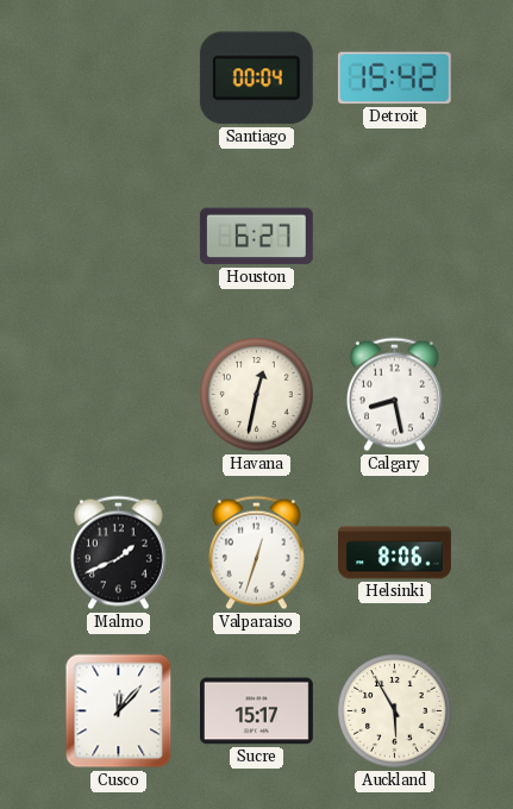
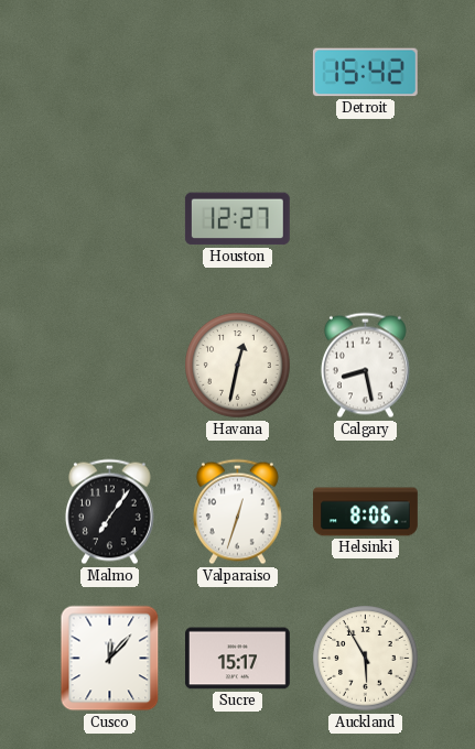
Santiago: 00:04 -> none (256, 79)
Houston: 6:27 -> 12:27 (237, 219)
Malmo: 1:41 -> 7:06 (109, 512)
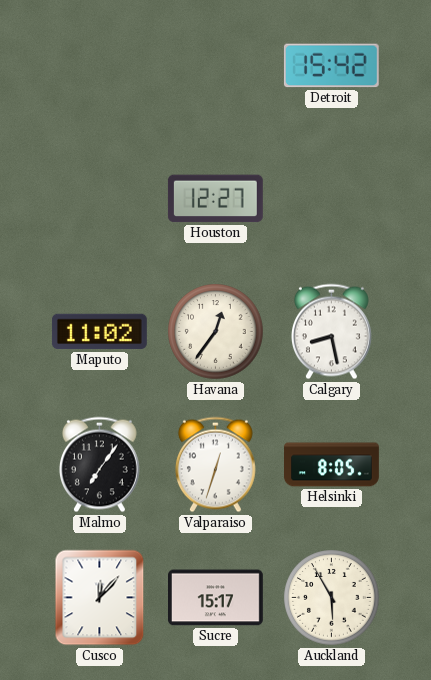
Maputo: none -> 11:02 (99, 332)
Havana: 12:32 -> 12:36 (216, 332)
Helsinki: 8:06 -> 8:05 (332, 465)
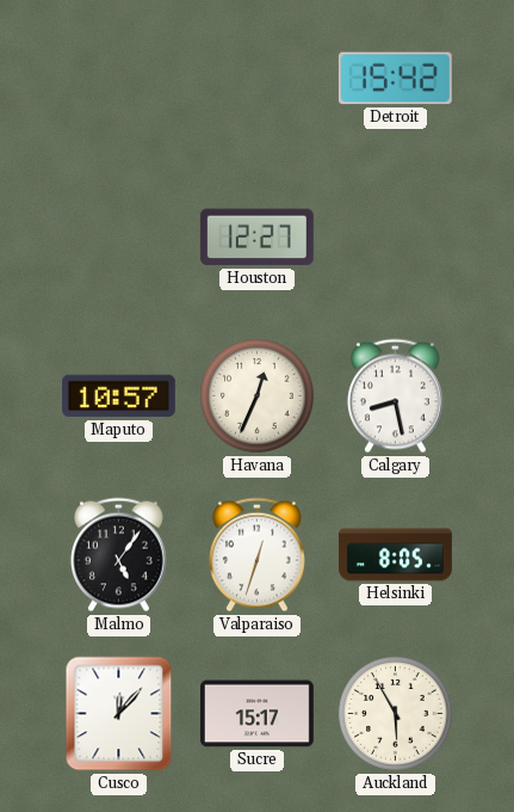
Maputo: 11:02 -> 10:57 (118, 396)
Havana: 12:36 -> 12:34 (258, 396)
Malmo: 7:06 -> 5:06 (118, 555)
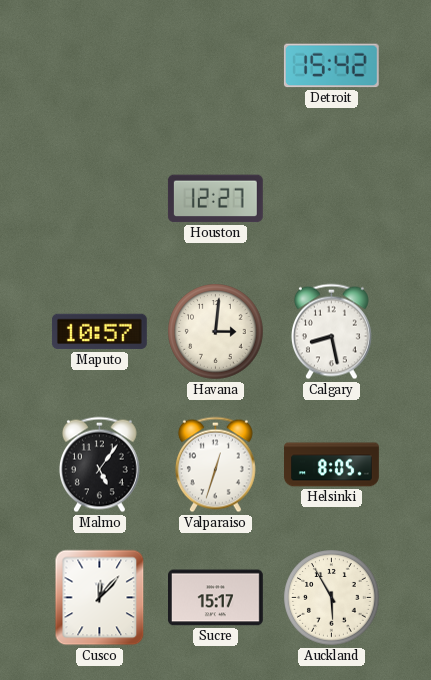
Havana: 12:34 -> 3:01 (216, 332)
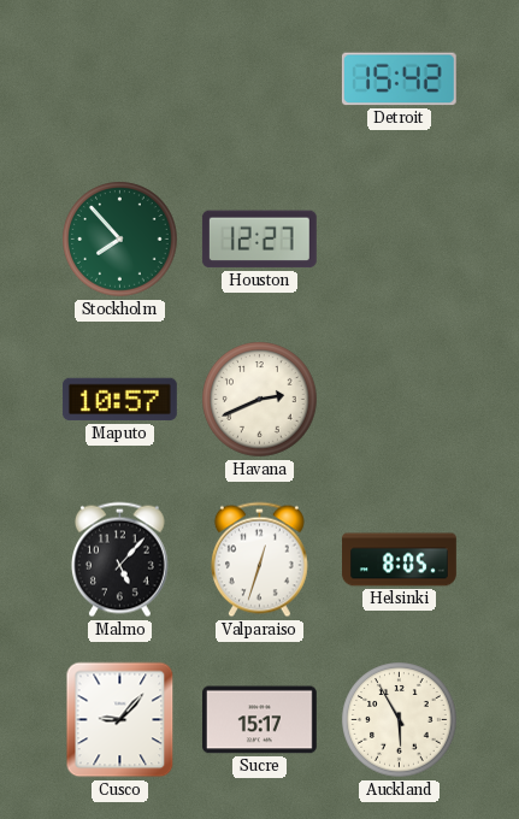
Stockholm: none -> 7:53 (120, 240)
Havana: 3:01 -> 2:41 (260, 400)
Calgary: 8:28 -> none (331, 332)
Malmo: 5:06 -> 5:07 (119, 560)
Cusco: 12:07 -> 9:07 (120, 720)
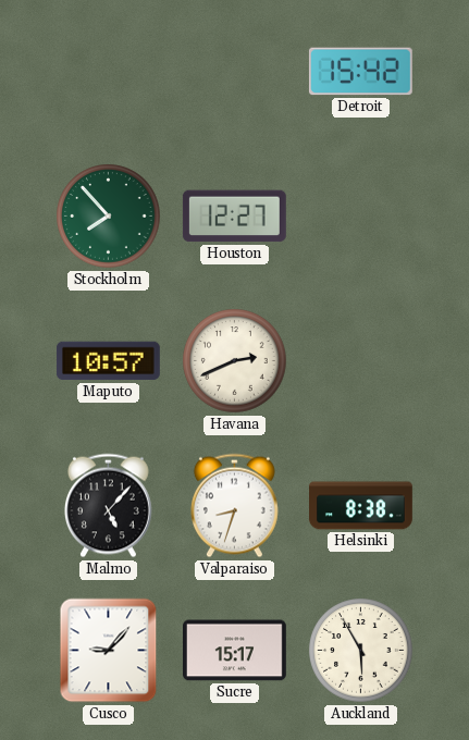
Valparaiso: 12:33 -> 8:33 (234, 506)
Helsinki: 8:05 -> 8:38 (361, 506)
